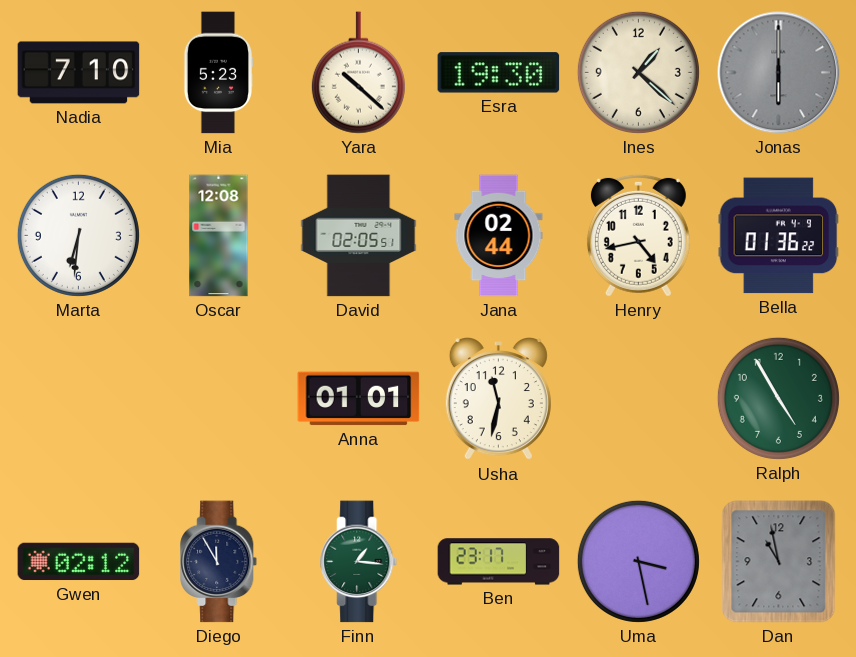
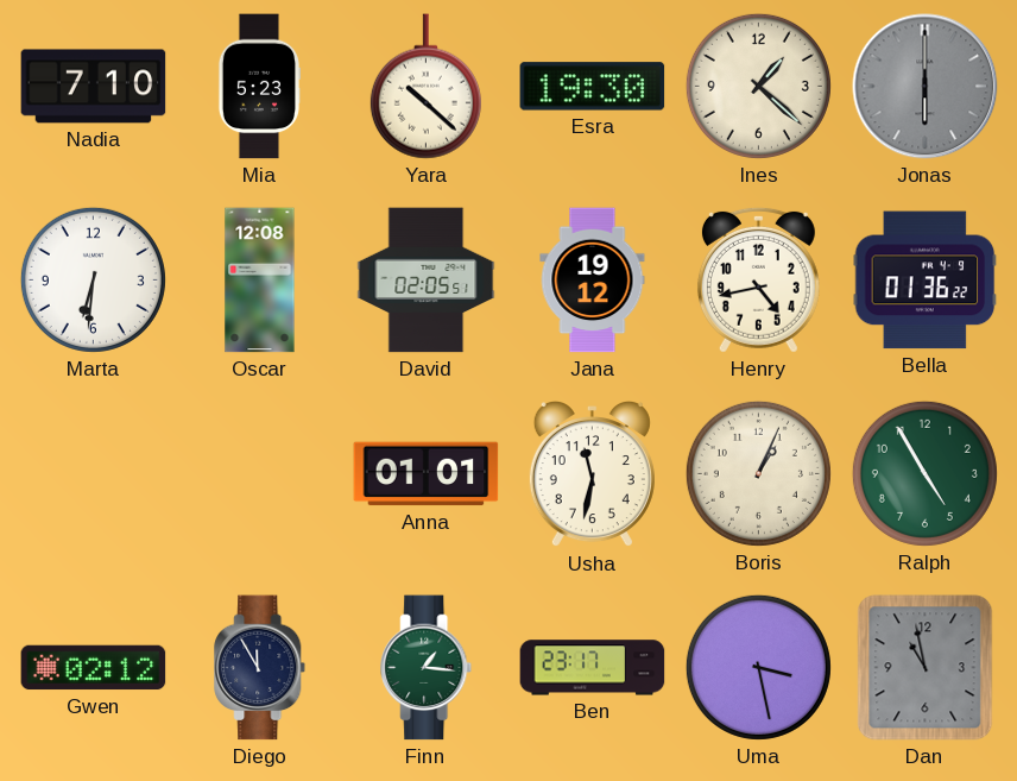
Jana: 02:44 -> 19:12 (593, 281)
Boris: none -> 1:04 (758, 473)
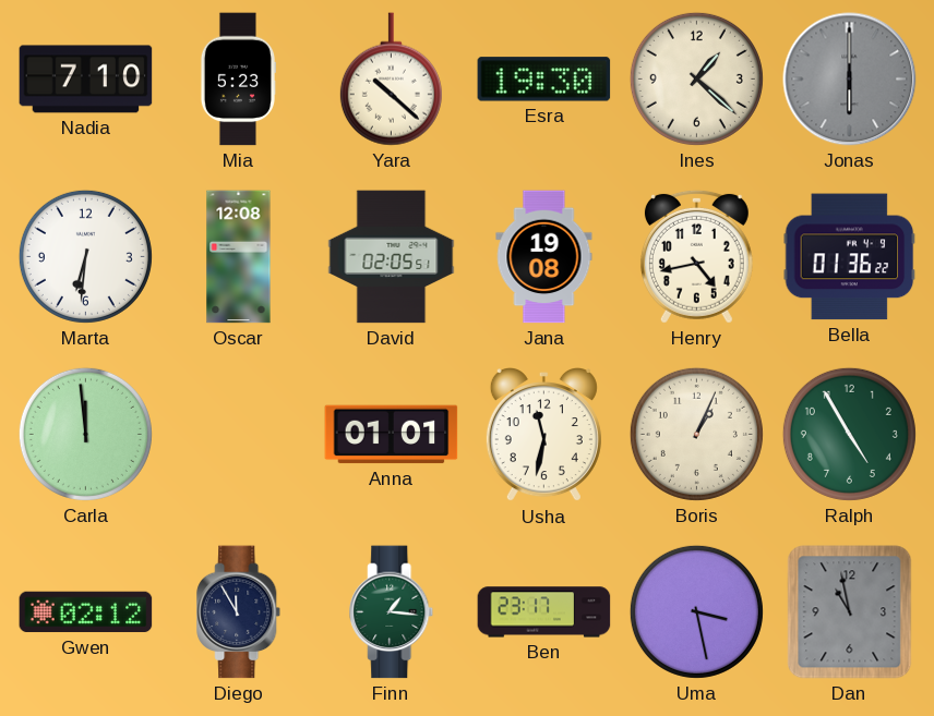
Jana: 19:12 -> 19:08 (544, 257)
Carla: none -> 11:59 (85, 434)
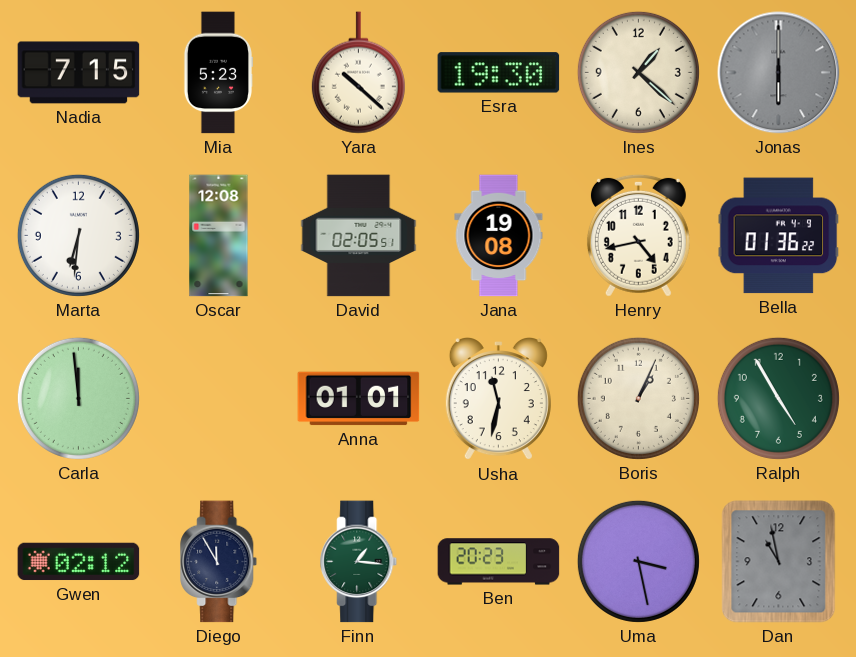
Nadia: 7:10 -> 7:15 (79, 73)
Ben: 23:17 -> 20:23 (499, 562)
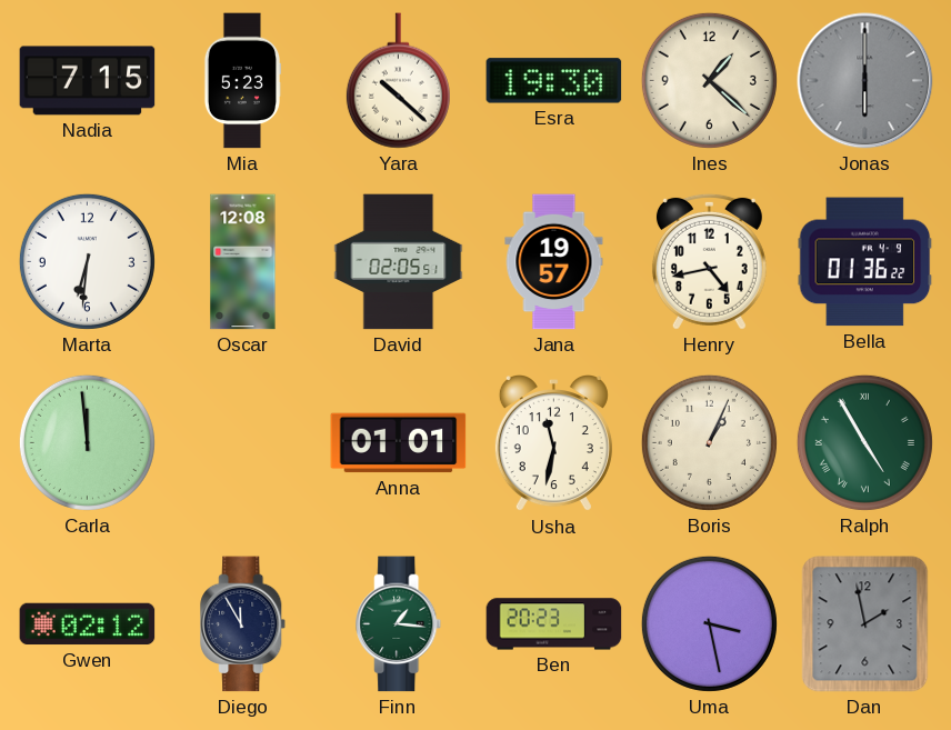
Jana: 19:08 -> 19:57 (554, 262)
Ralph numerals: Arabic -> Roman (864, 442)
Dan: 10:58 -> 1:58 (865, 624)
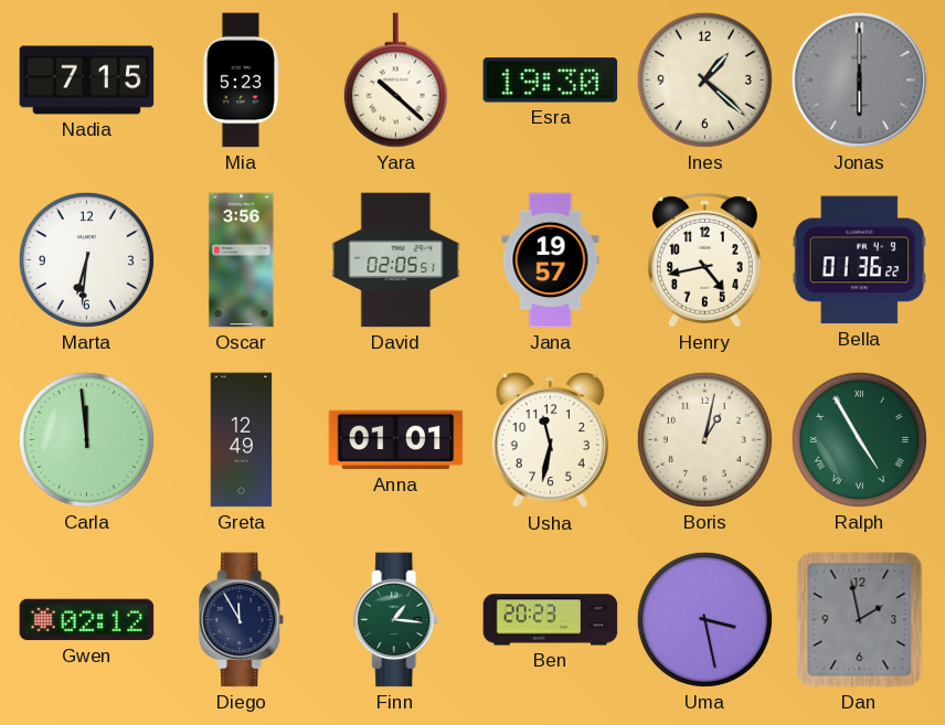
Oscar: 12:08 -> 3:56 (242, 260)
Greta: none -> 12:49 (242, 440)
Boris: 1:04 -> 1:02 (704, 439)
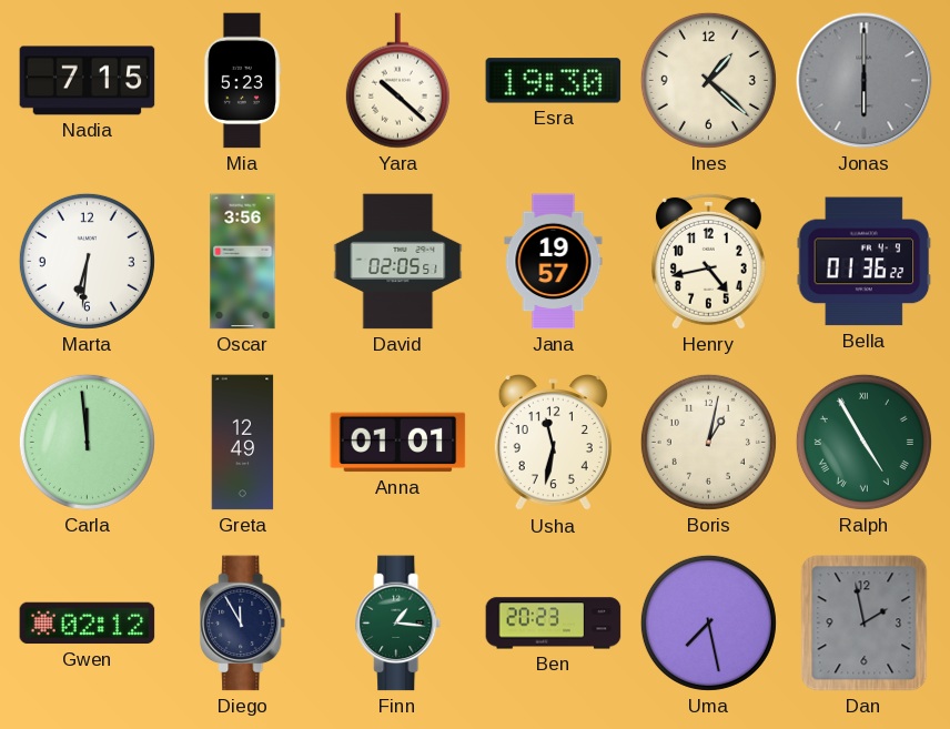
Uma: 3:28 -> 7:28 (708, 622)
